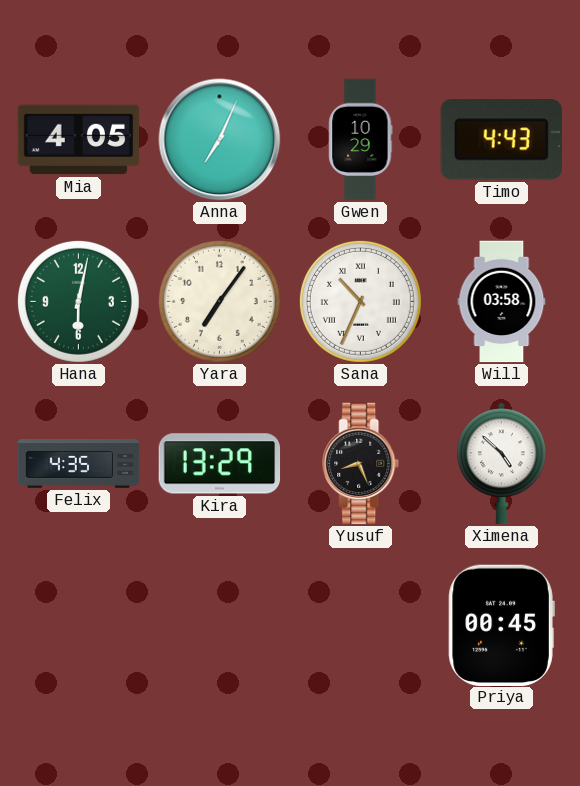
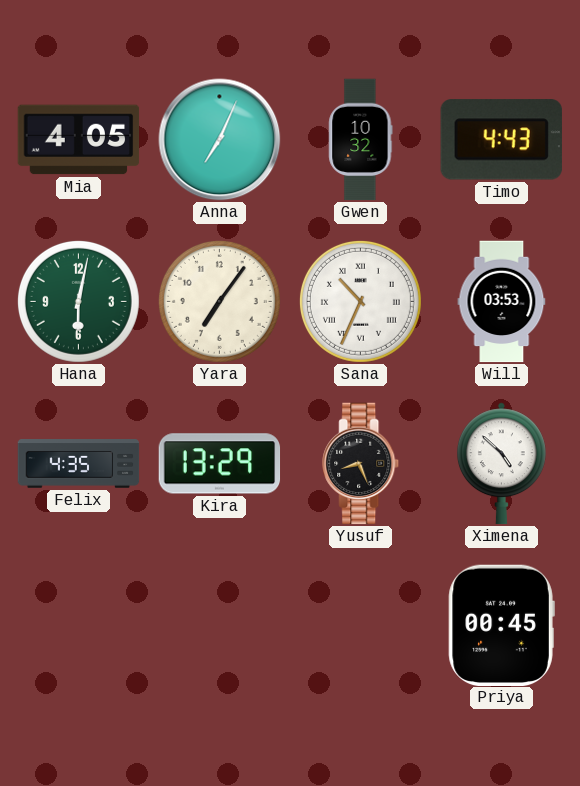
Gwen: 10:29 -> 10:32 (361, 140)
Will: 03:58 -> 03:53 (502, 302)
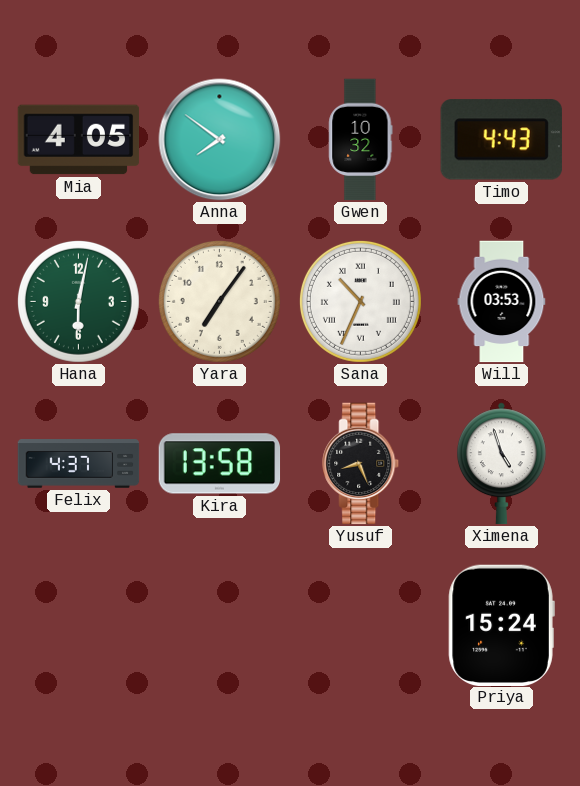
Anna: 7:04 -> 7:51 (220, 140)
Felix: 4:35 -> 4:37 (79, 464)
Kira: 13:29 -> 13:58 (220, 464)
Ximena: 4:52 -> 4:57 (501, 464)
Priya: 00:45 -> 15:24 (501, 625)
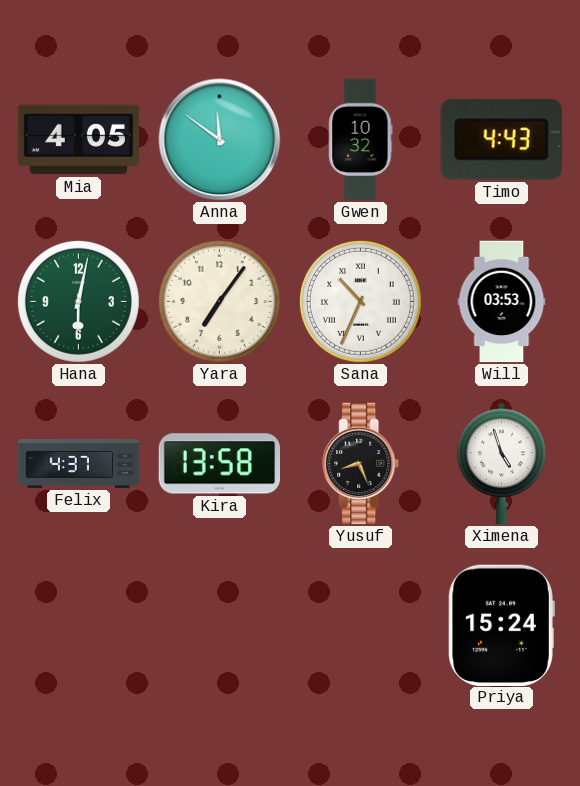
Anna: 7:51 -> 11:51 (220, 140)
